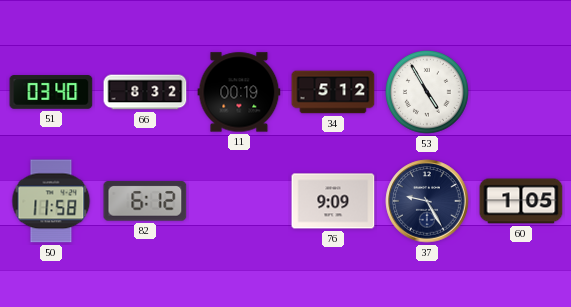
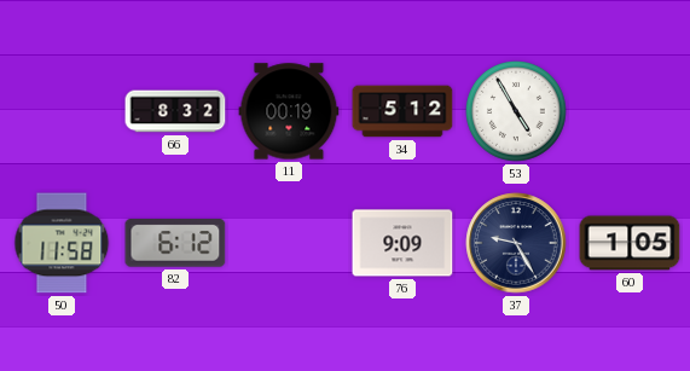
51: 03:40 -> none (51, 92)
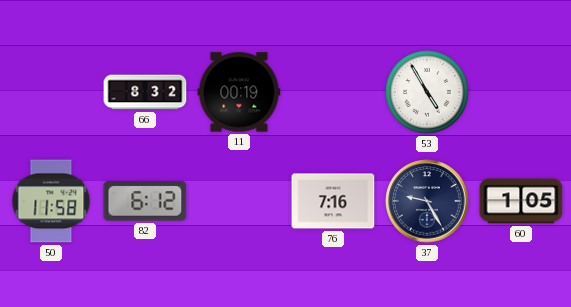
34: 5:12 -> none (402, 111)
76: 9:09 -> 7:16 (333, 201)
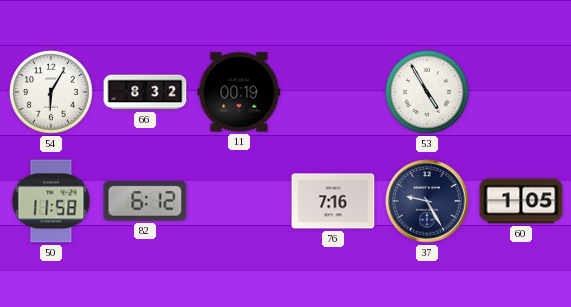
54: none -> 6:05 (52, 93)
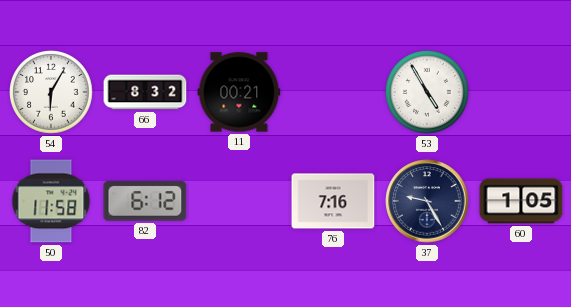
11: 00:19 -> 00:21 (239, 92)
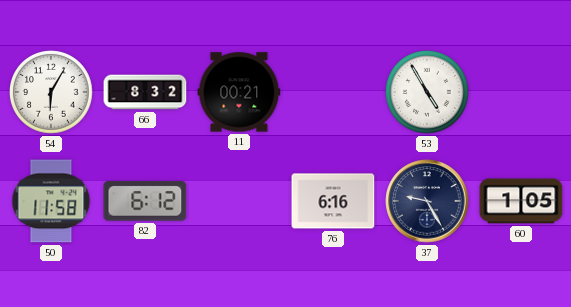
76: 7:16 -> 6:16 (333, 201)
